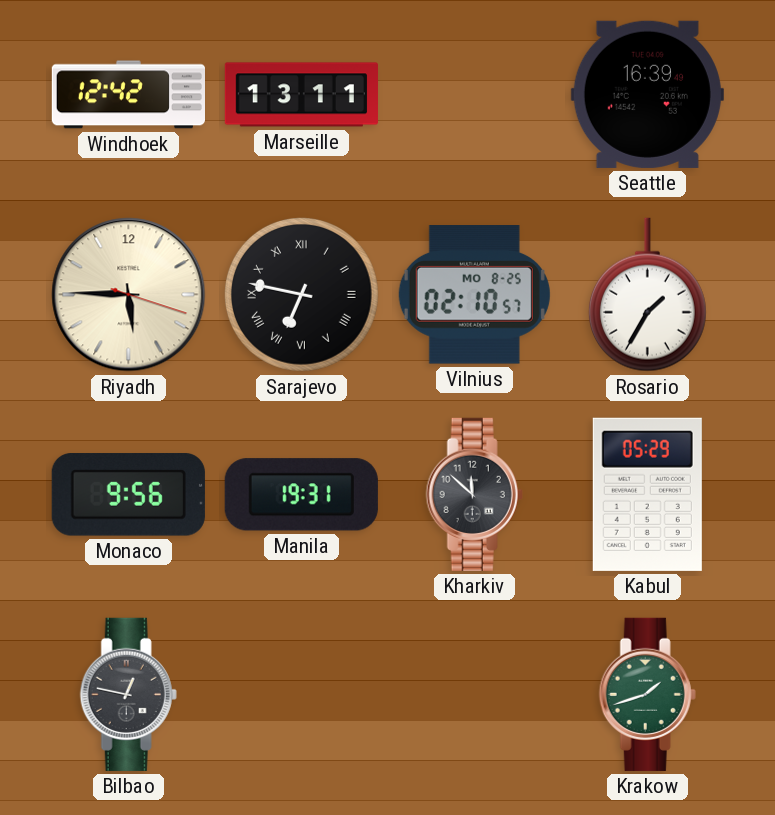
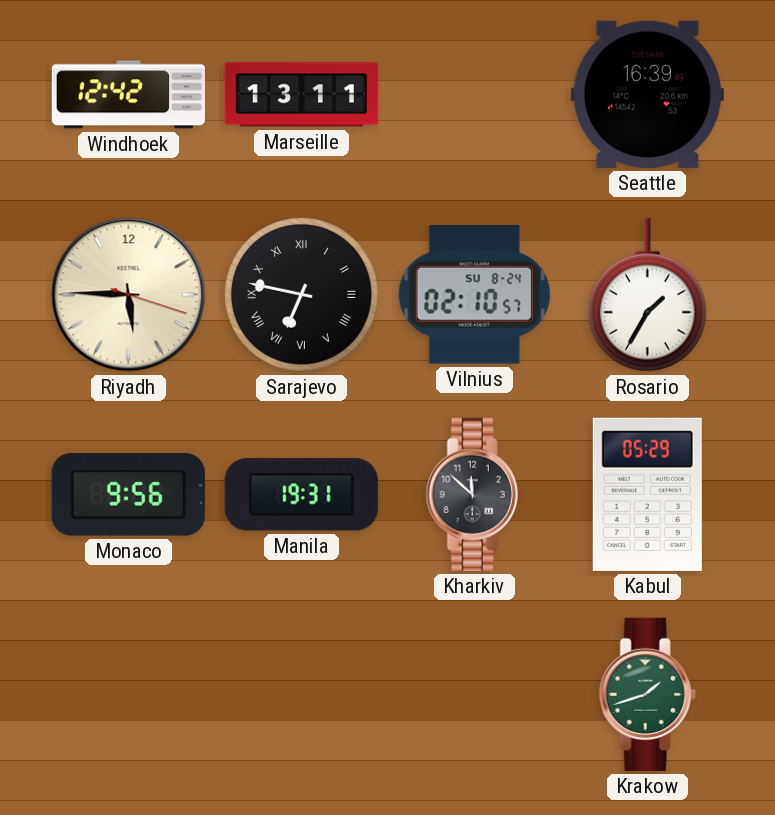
Vilnius date: MO 8-25 -> SU 8-24 (474, 295)
Bilbao: 12:47 -> none (128, 694)
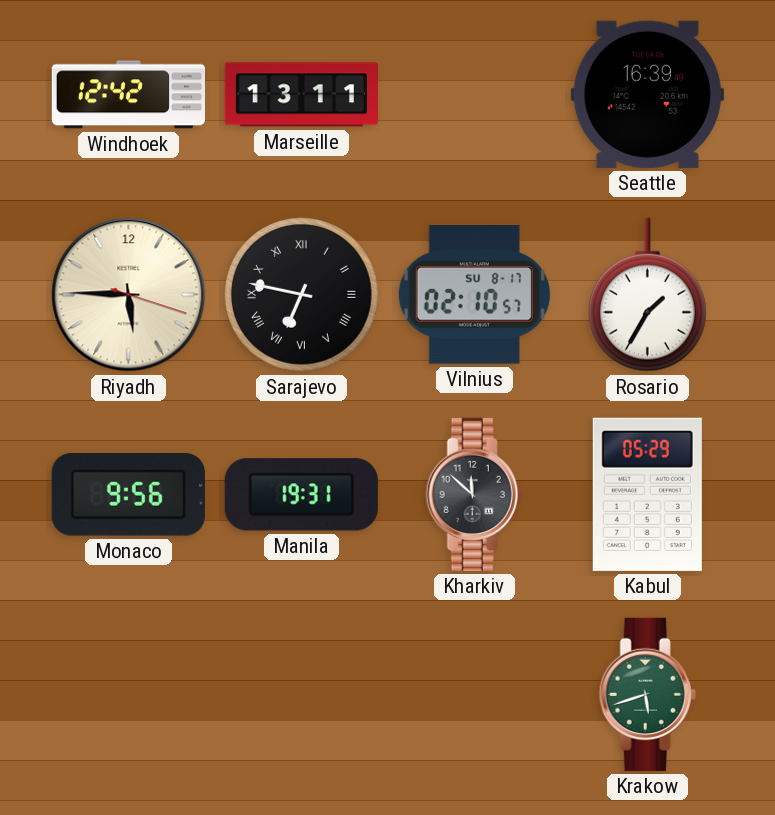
Vilnius date: SU 8-24 -> SU 8-17 (474, 295)
Krakow: 1:42 -> 5:42 (647, 694)
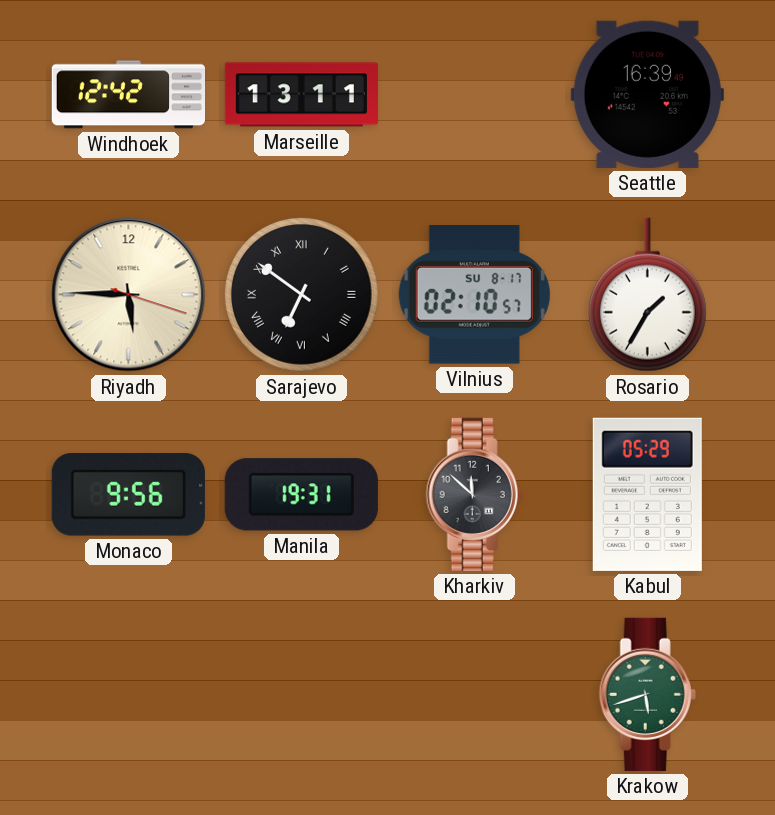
Sarajevo: 6:47 -> 6:51 (301, 294)
